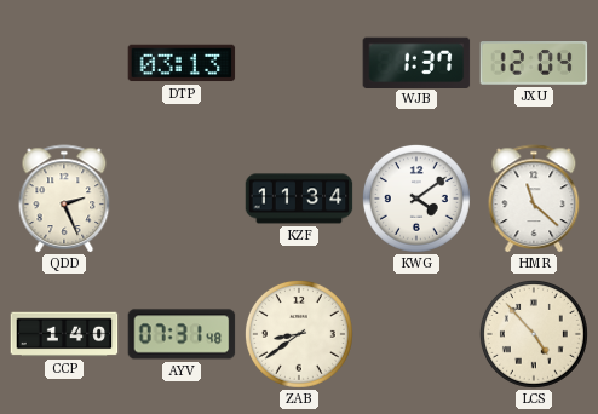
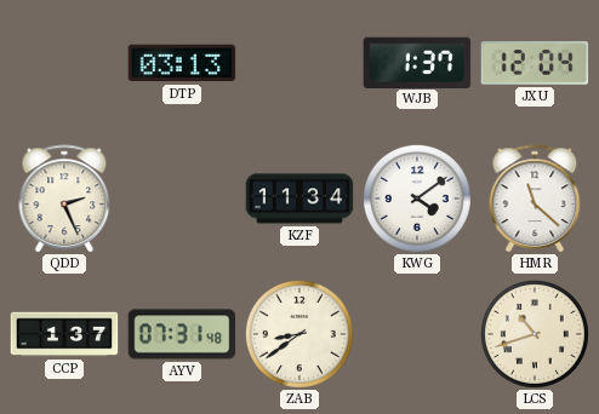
CCP: 1:40 -> 1:37 (64, 334)
LCS: 4:53 -> 10:42 (535, 334)
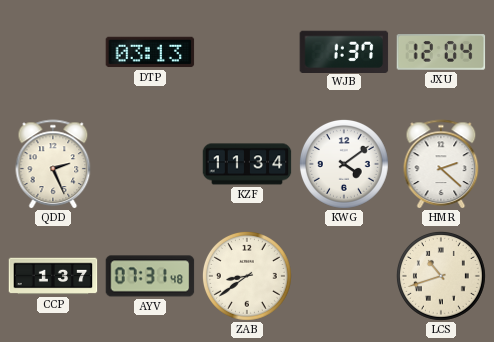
HMR: 11:22 -> 2:22 (441, 164)
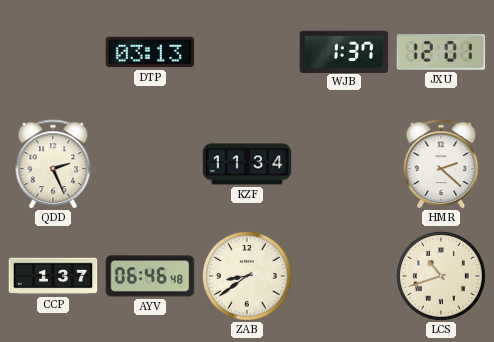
JXU: 12:04 -> 12:01 (441, 52)
KWG: 4:09 -> none (344, 164)
AYV: 07:31 -> 06:46 (150, 276)
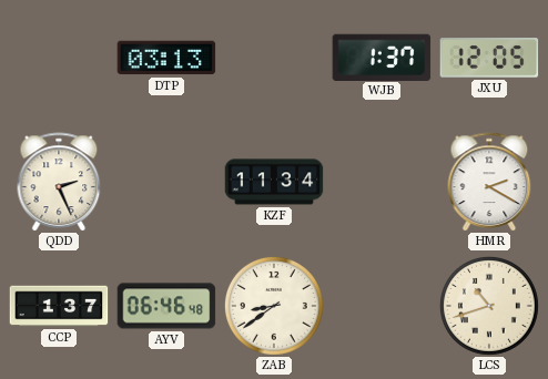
JXU: 12:01 -> 12:05 (489, 58)
HMR: 2:22 -> 2:20 (489, 182)
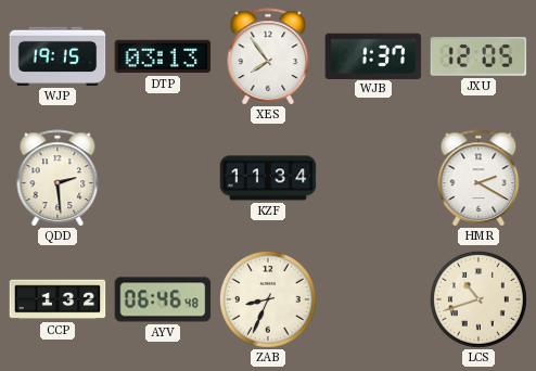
WJP: none -> 19:15 (58, 56)
XES: none -> 7:54 (268, 56)
QDD: 2:26 -> 2:29 (58, 178)
CCP: 1:37 -> 1:32 (58, 299)
ZAB: 8:39 -> 8:34 (268, 299)
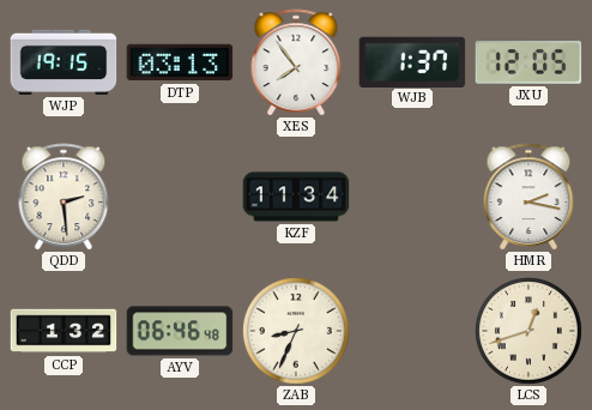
HMR: 2:20 -> 2:17 (528, 197)
LCS: 10:42 -> 12:42 (528, 331)
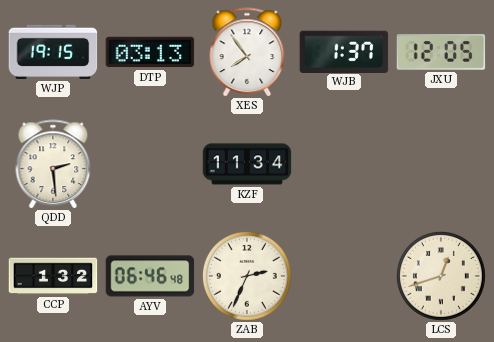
HMR: 2:17 -> none (528, 197)
ZAB: 8:34 -> 2:34 (247, 276)
